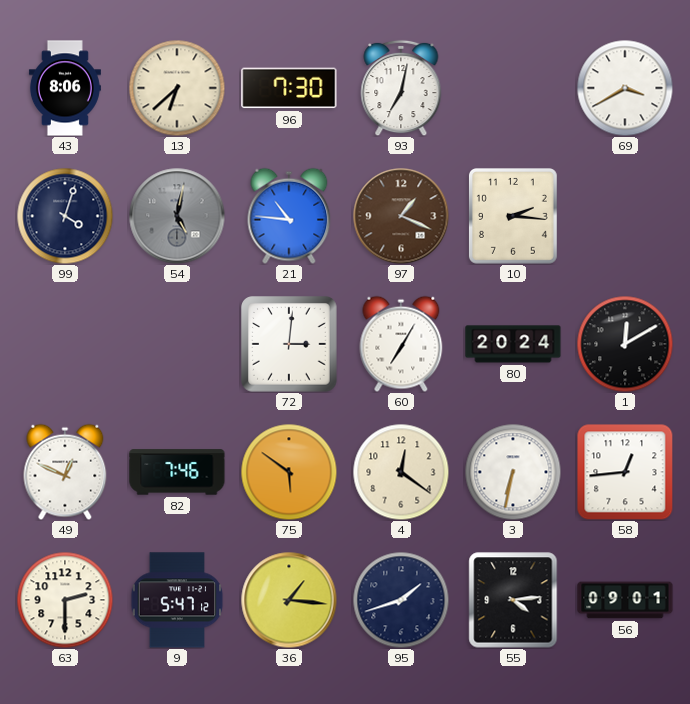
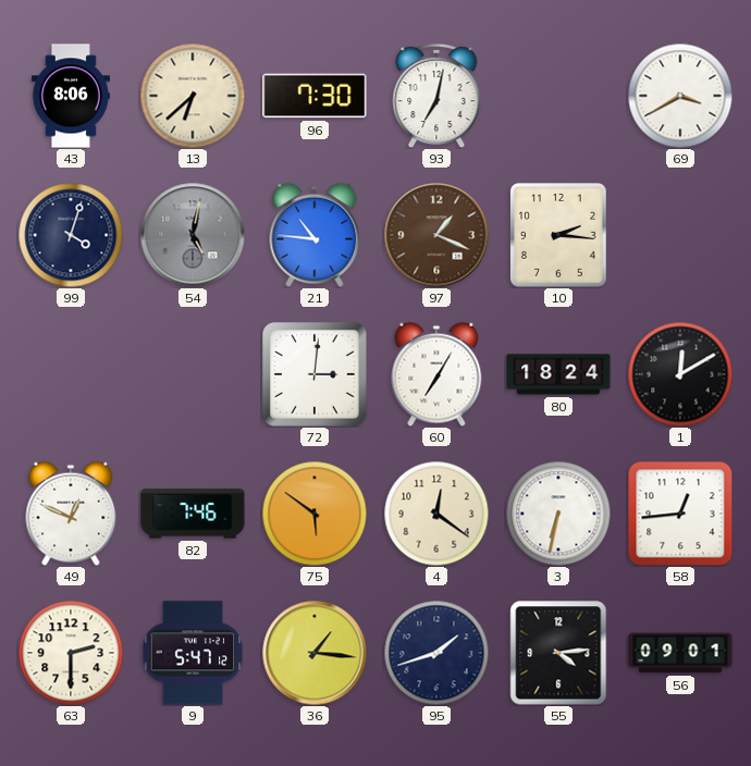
80: 20:24 -> 18:24 (558, 374)
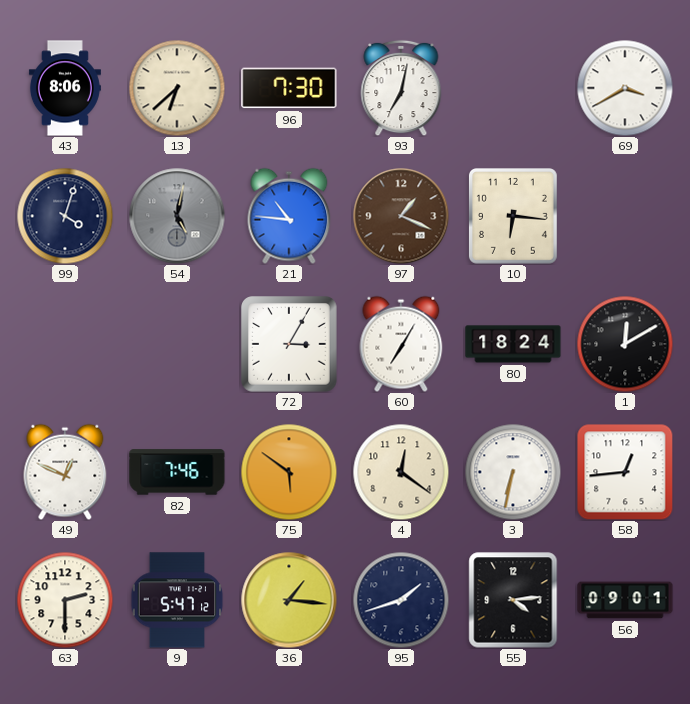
10: 2:16 -> 6:16 (513, 217)
72: 3:01 -> 3:05 (289, 344)
